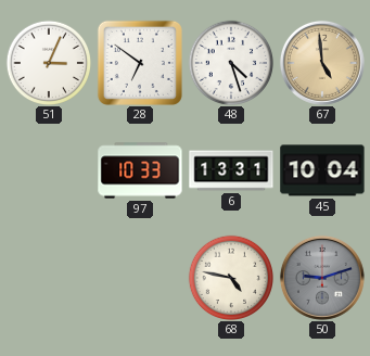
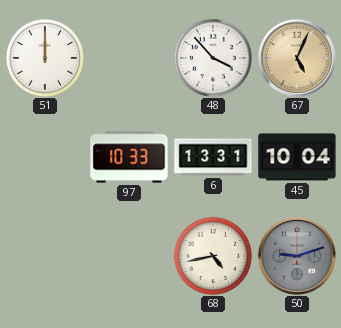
51: 3:04 -> 12:00 (44, 57)
28: 6:51 -> none (140, 63)
48: 4:27 -> 3:53 (212, 57)
67: 4:59 -> 5:04 (297, 58)
68: 4:47 -> 4:43 (212, 255)
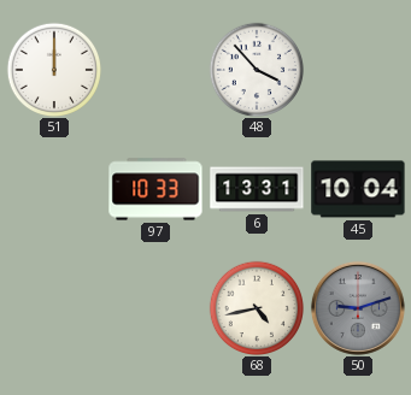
67: 5:04 -> none (297, 58)
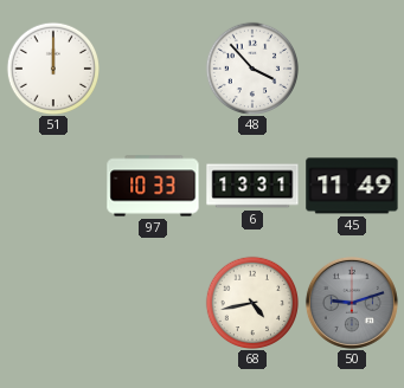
45: 10:04 -> 11:49 (352, 186)
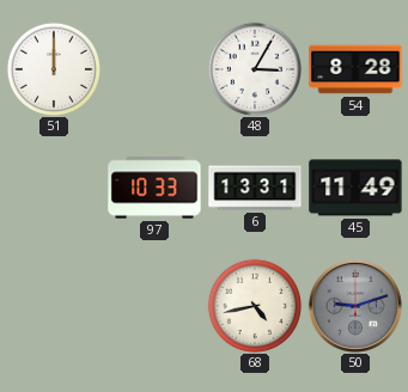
48: 3:53 -> 3:05 (254, 68)
54: none -> 8:28 (355, 69)
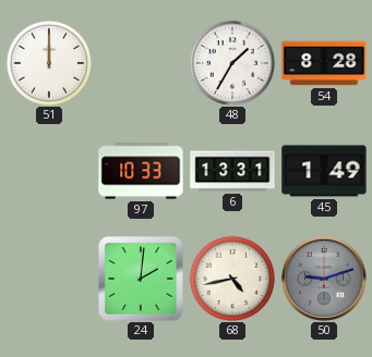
48: 3:05 -> 1:35 (231, 62)
45: 11:49 -> 1:49 (324, 171)
24: none -> 2:01 (141, 279)
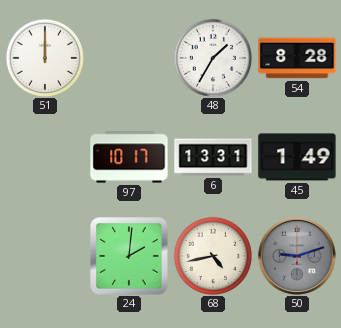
97: 10:33 -> 10:17 (129, 157)
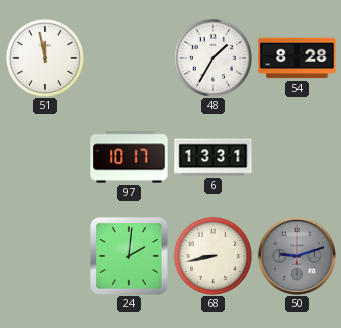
51: 12:00 -> 11:58 (44, 57)
45: 1:49 -> none (297, 157)
68: 4:43 -> 8:43 (212, 255)
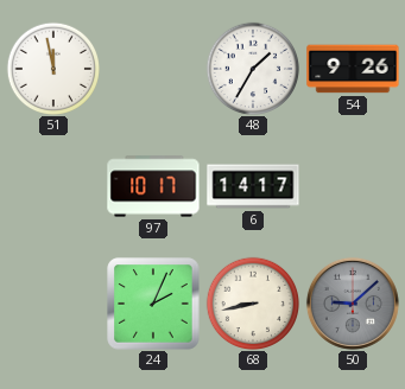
54: 8:28 -> 9:26 (353, 69)
6: 13:31 -> 14:17 (253, 186)
24: 2:01 -> 2:04 (153, 304)
50: 9:12 -> 9:08 (353, 304)
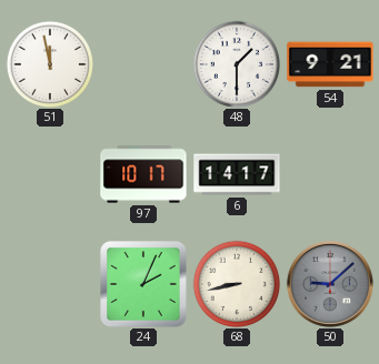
48: 1:35 -> 1:30 (236, 63)
54: 9:26 -> 9:21 (330, 64)
